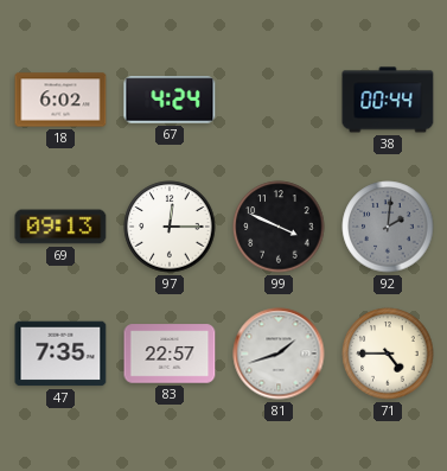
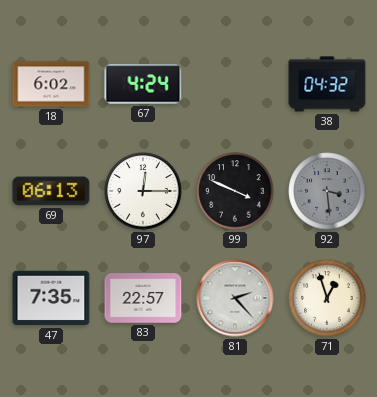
38: 00:44 -> 04:32 (327, 84)
69: 09:13 -> 06:13 (51, 191)
92: 2:01 -> 3:29 (327, 191)
81: 1:42 -> 2:23 (235, 298)
71: 4:45 -> 12:57 (327, 298)
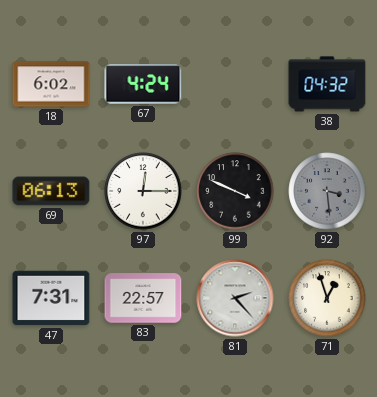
47: 7:35 -> 7:31 (51, 298)
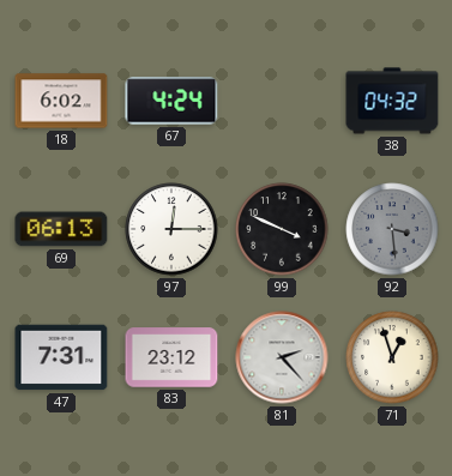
83: 22:57 -> 23:12 (171, 357)
